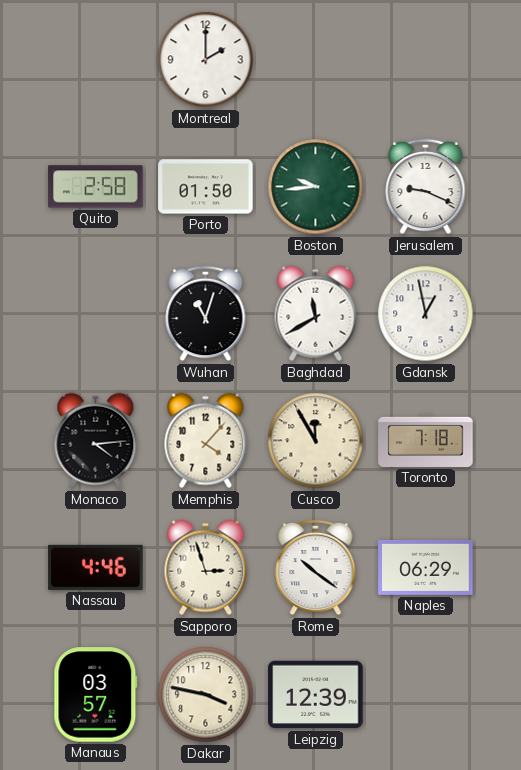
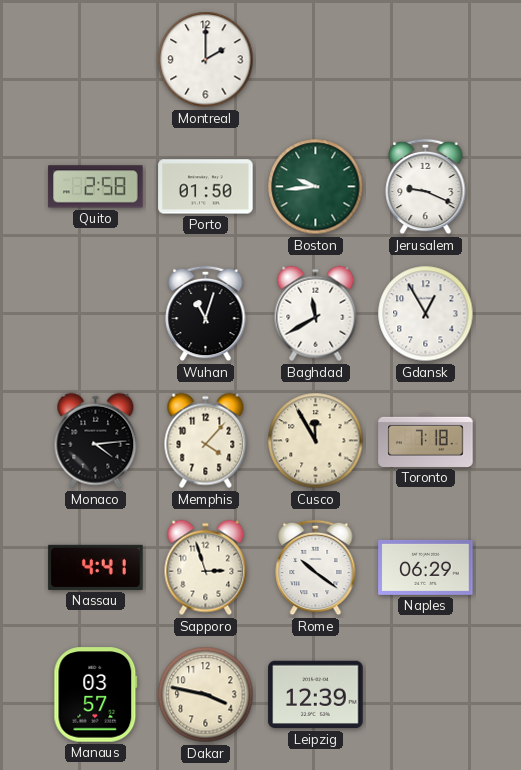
Gdansk: 12:58 -> 12:55 (426, 314)
Nassau: 4:46 -> 4:41 (96, 567)
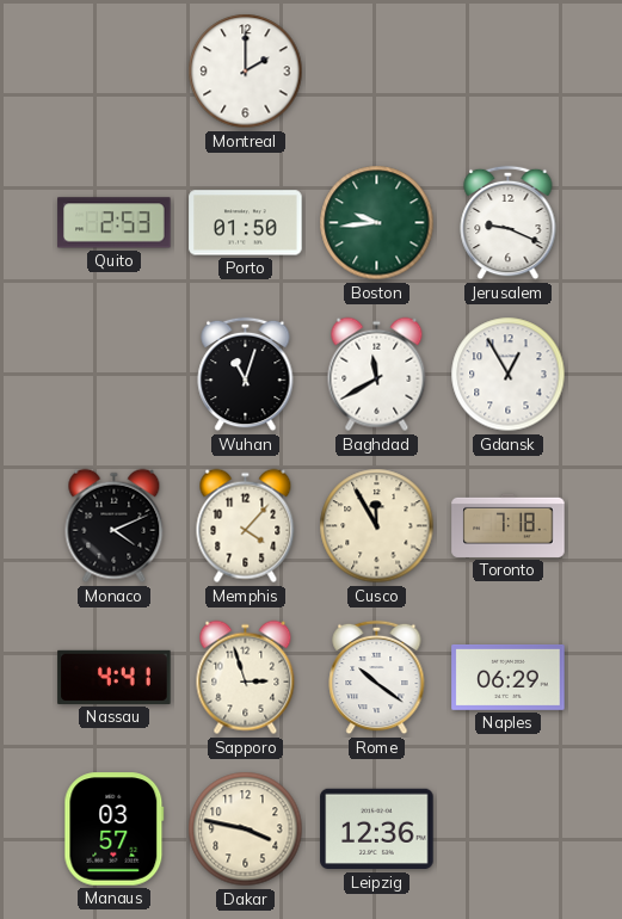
Quito: 2:58 -> 2:53 (115, 223)
Monaco: 4:14 -> 4:11 (115, 526)
Leipzig: 12:39 -> 12:36 (377, 829)
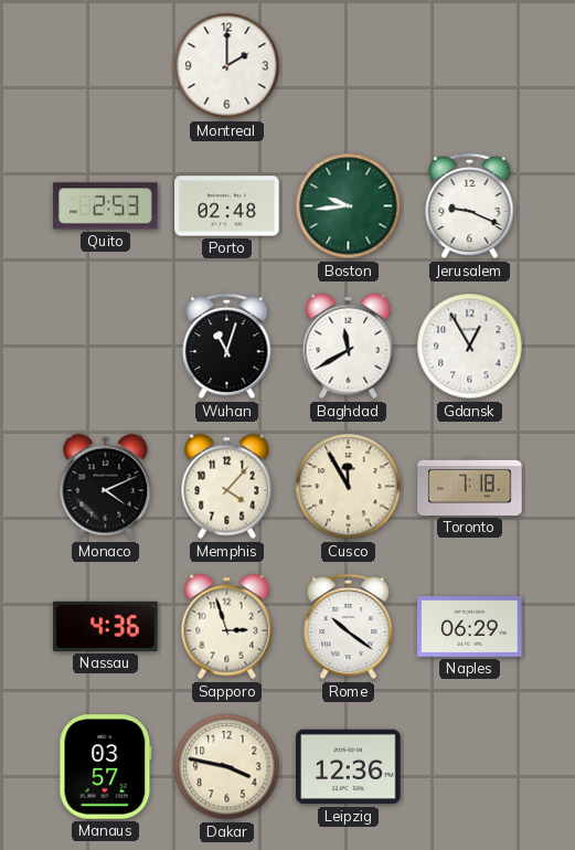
Porto: 01:50 -> 02:48 (227, 206)
Nassau: 4:41 -> 4:36 (106, 626)
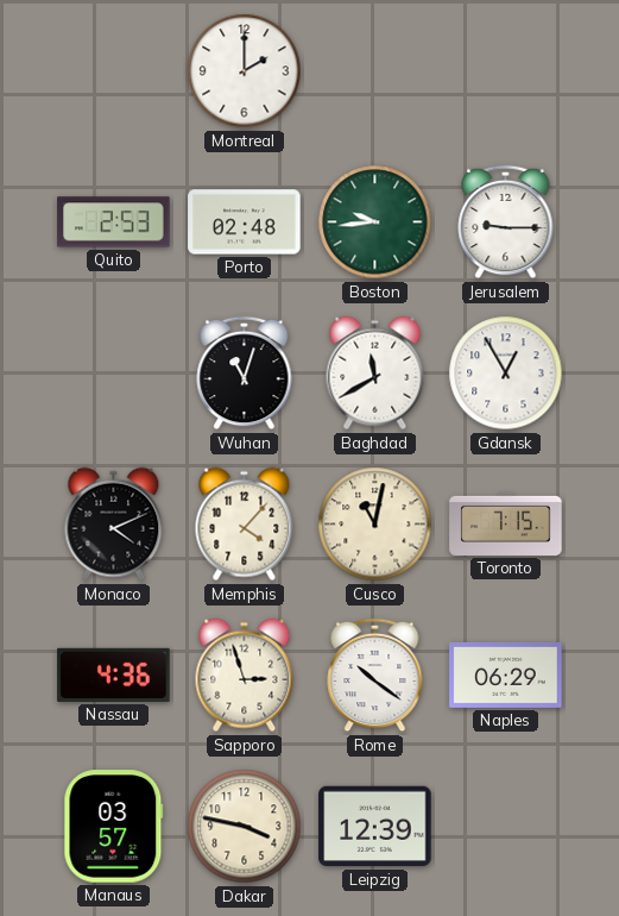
Jerusalem: 9:19 -> 9:15 (506, 222)
Cusco: 11:55 -> 11:02 (375, 525)
Toronto: 7:18 -> 7:15 (506, 523)
Leipzig: 12:36 -> 12:39 (375, 827)
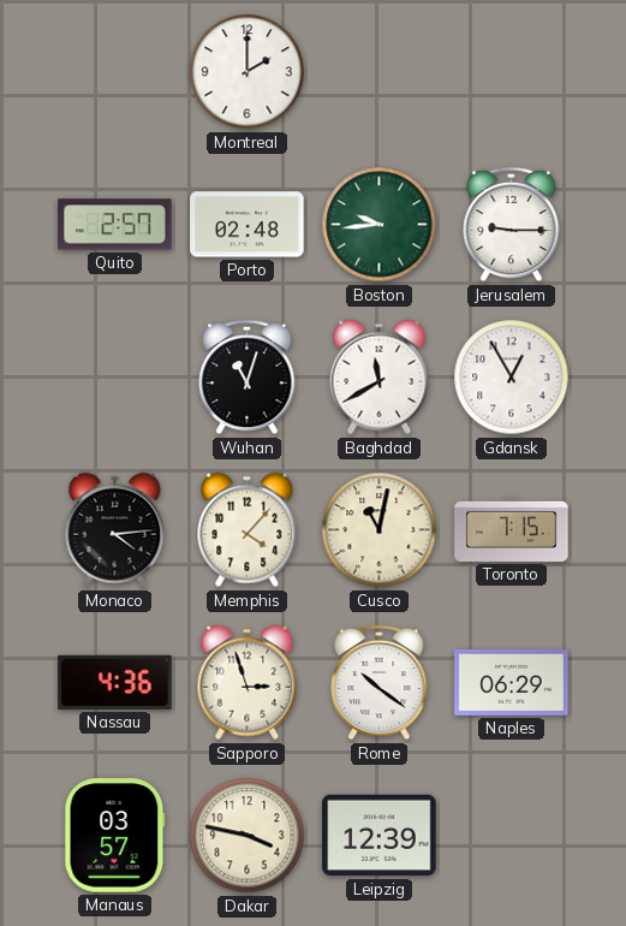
Quito: 2:53 -> 2:57 (115, 225)
Monaco: 4:11 -> 4:14 (115, 530)
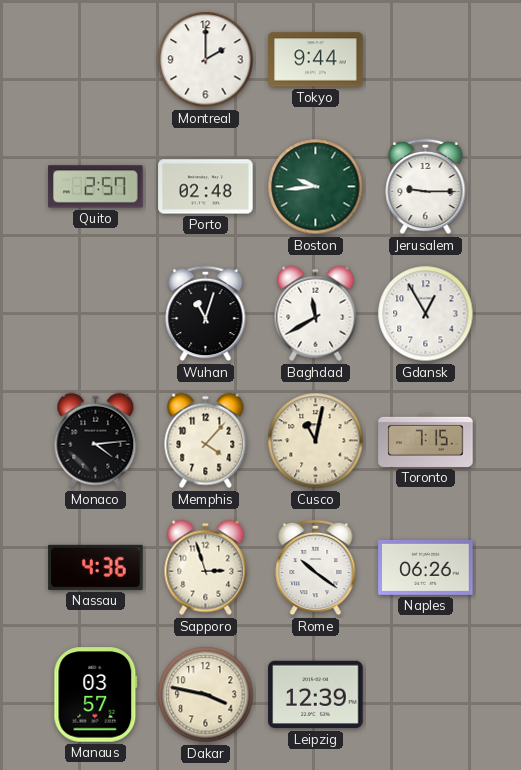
Tokyo: none -> 9:44 (316, 60)
Naples: 06:29 -> 06:26 (426, 567)
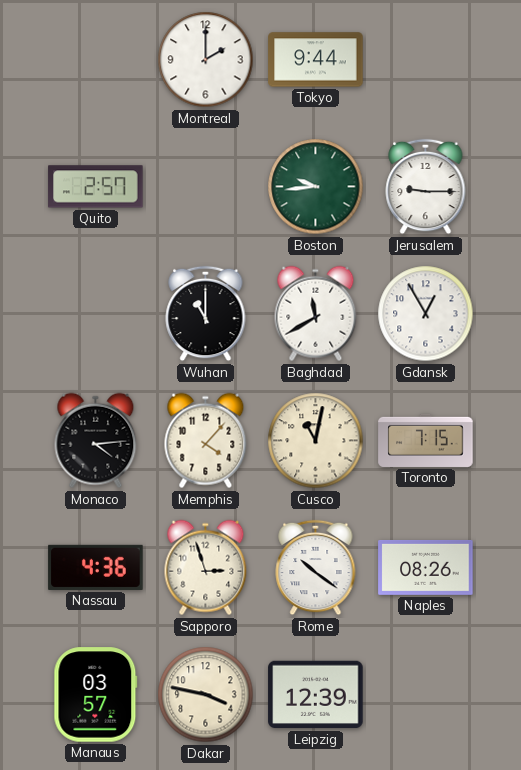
Porto: 02:48 -> none (206, 187)
Wuhan: 11:03 -> 11:00 (206, 314)
Naples: 06:26 -> 08:26 (426, 567)
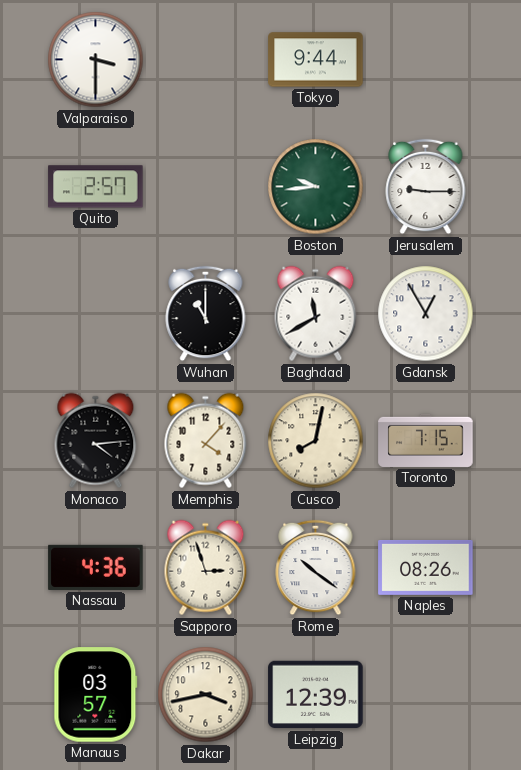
Valparaiso: none -> 3:30 (96, 60)
Montreal: 2:00 -> none (206, 60)
Cusco: 11:02 -> 8:02 (316, 441)
Dakar: 3:47 -> 3:43 (206, 695)
